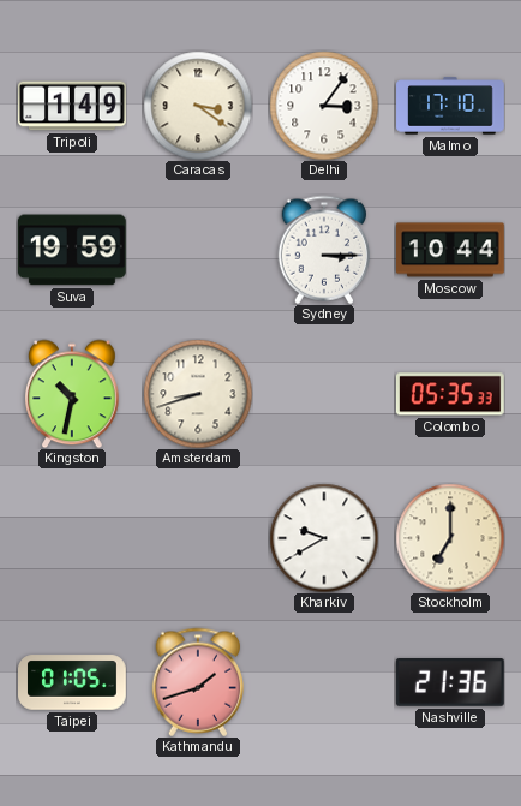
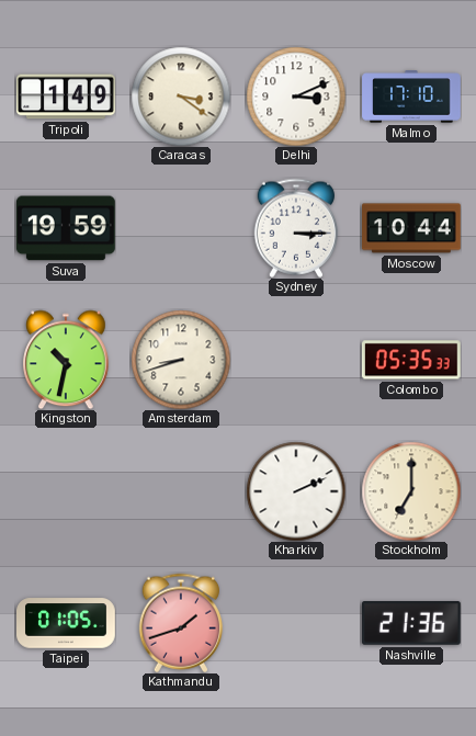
Delhi: 3:06 -> 3:11 (296, 97)
Kharkiv: 9:40 -> 2:11 (296, 491)
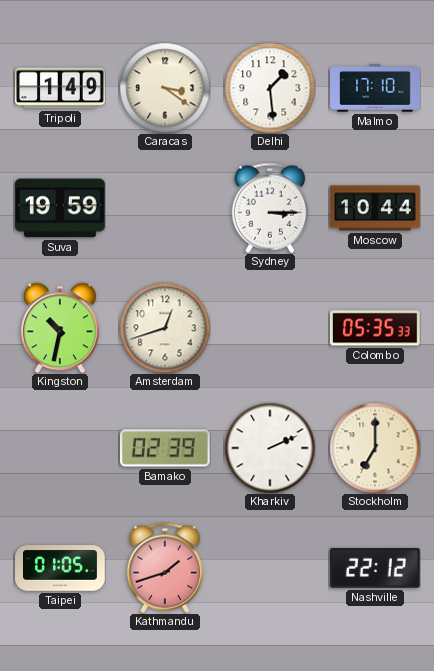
Delhi: 3:11 -> 1:29 (270, 88)
Amsterdam: 8:42 -> 12:42 (165, 328)
Bamako: none -> 02:39 (165, 448)
Nashville: 21:36 -> 22:12 (375, 569)
